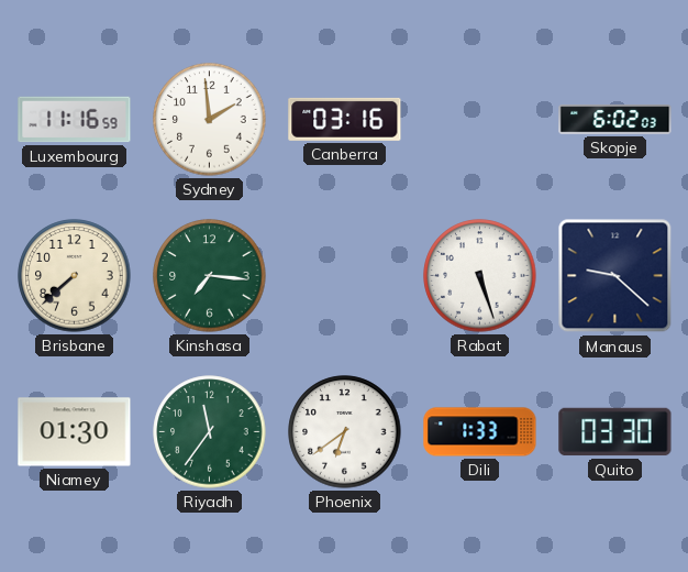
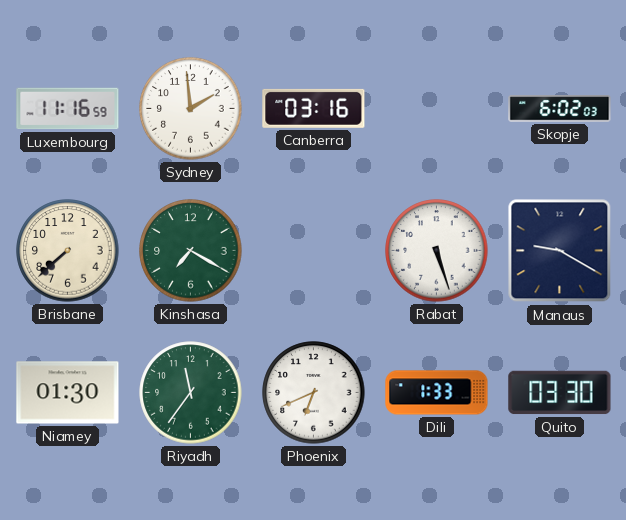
Kinshasa: 7:16 -> 7:20 (191, 251)
Manaus: 9:22 -> 9:20 (560, 251)
Phoenix: 6:39 -> 6:41 (314, 393)
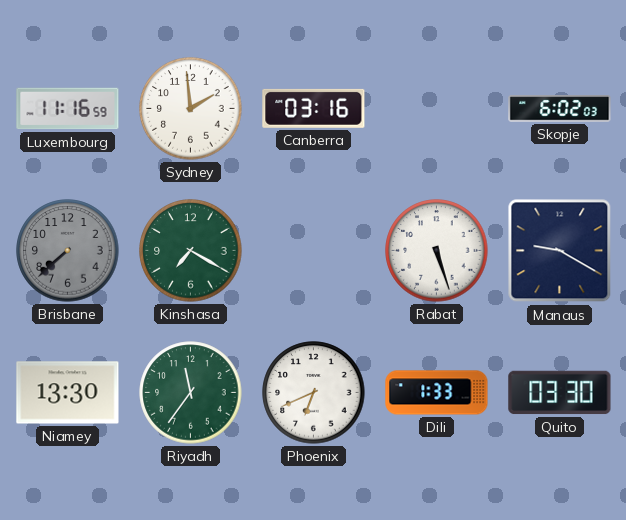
Brisbane dial: cream -> grey (68, 251)
Niamey: 01:30 -> 13:30 (68, 393)
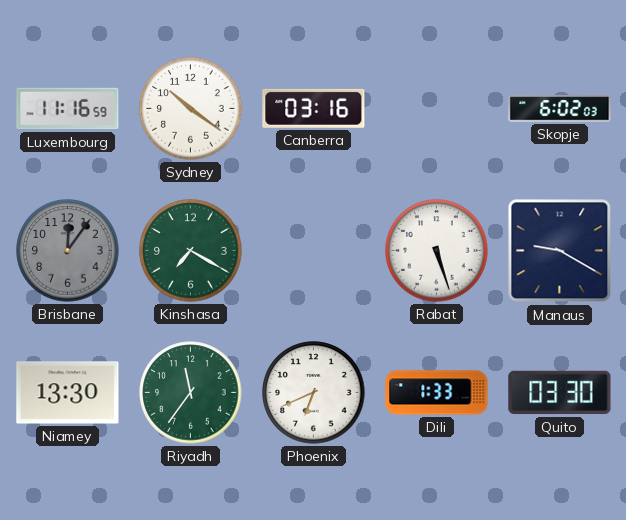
Sydney: 1:59 -> 10:21 (191, 109)
Brisbane: 7:38 -> 12:06 (68, 251)
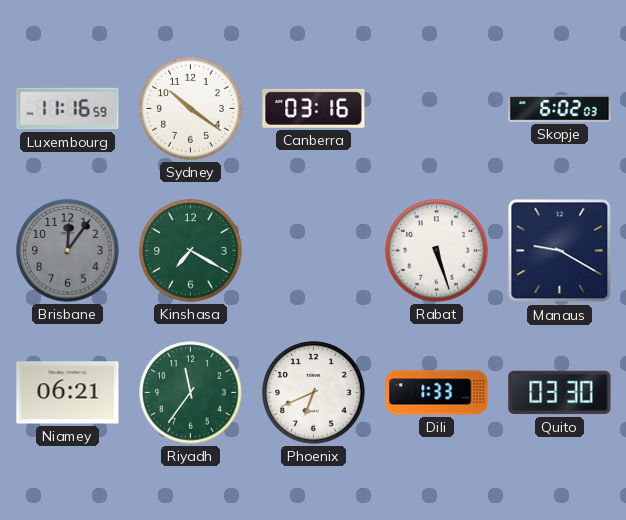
Niamey: 13:30 -> 06:21 (68, 393)
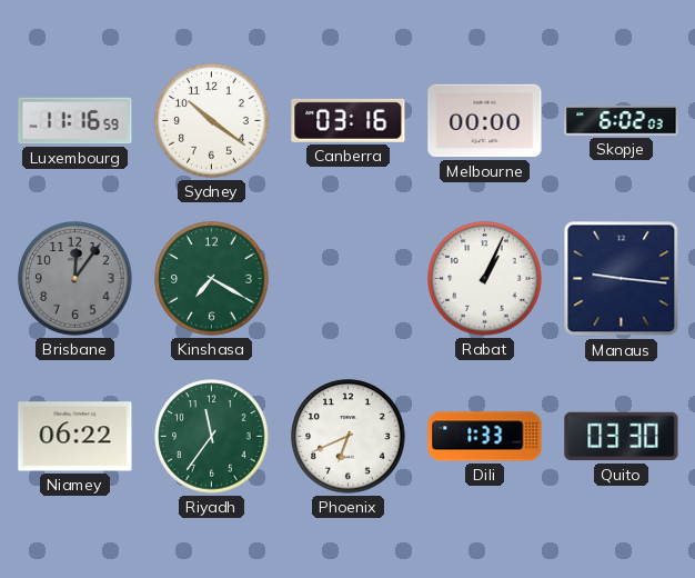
Melbourne: none -> 00:00 (485, 121)
Rabat: 5:27 -> 1:04 (485, 279)
Manaus: 9:20 -> 9:16 (622, 279)
Niamey: 06:21 -> 06:22 (75, 437)
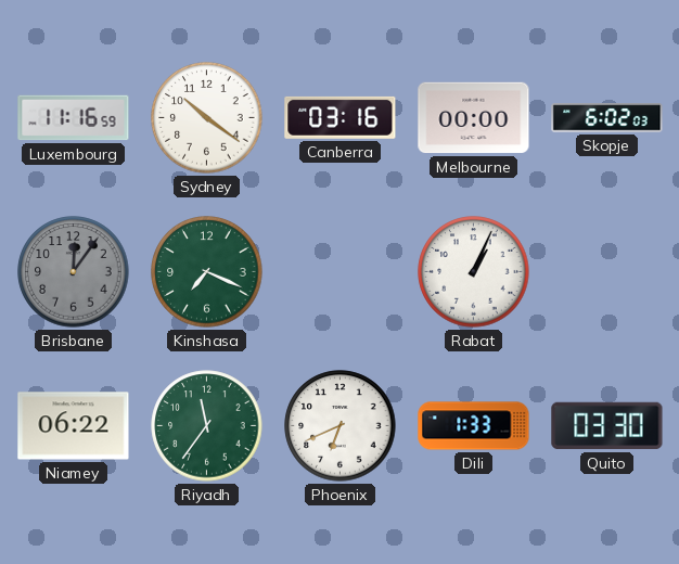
Kinshasa: 7:20 -> 7:19 (207, 272)
Manaus: 9:16 -> none (622, 279)
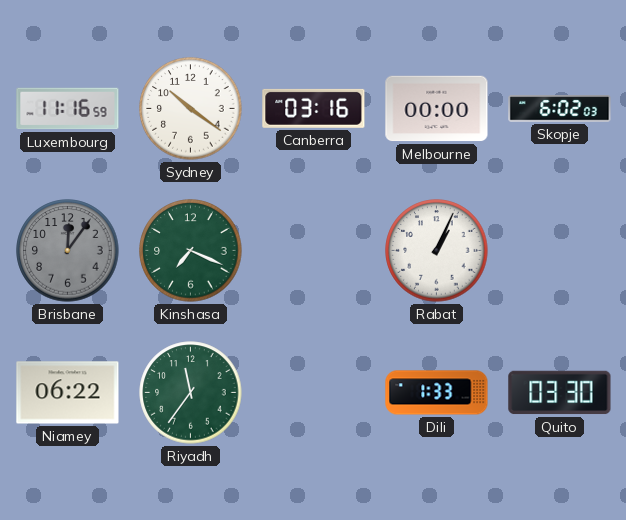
Phoenix: 6:41 -> none (341, 426)
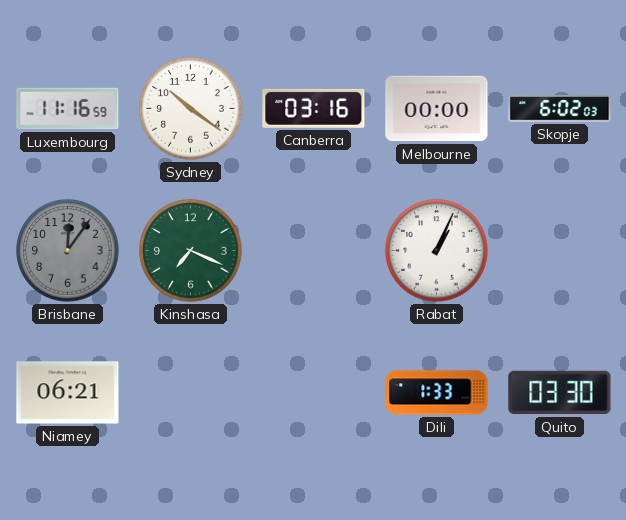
Niamey: 06:22 -> 06:21 (68, 393)
Riyadh: 11:36 -> none (191, 393)
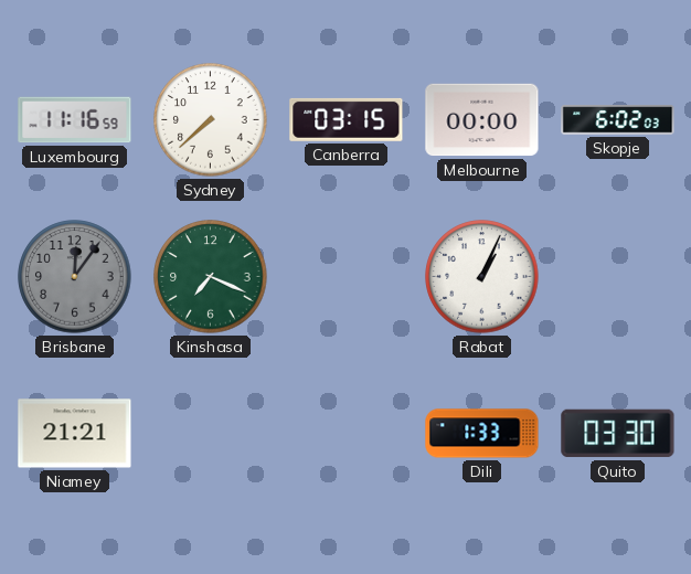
Sydney: 10:21 -> 7:38 (211, 120)
Canberra: 03:16 -> 03:15 (347, 119)
Niamey: 06:21 -> 21:21 (75, 434)
